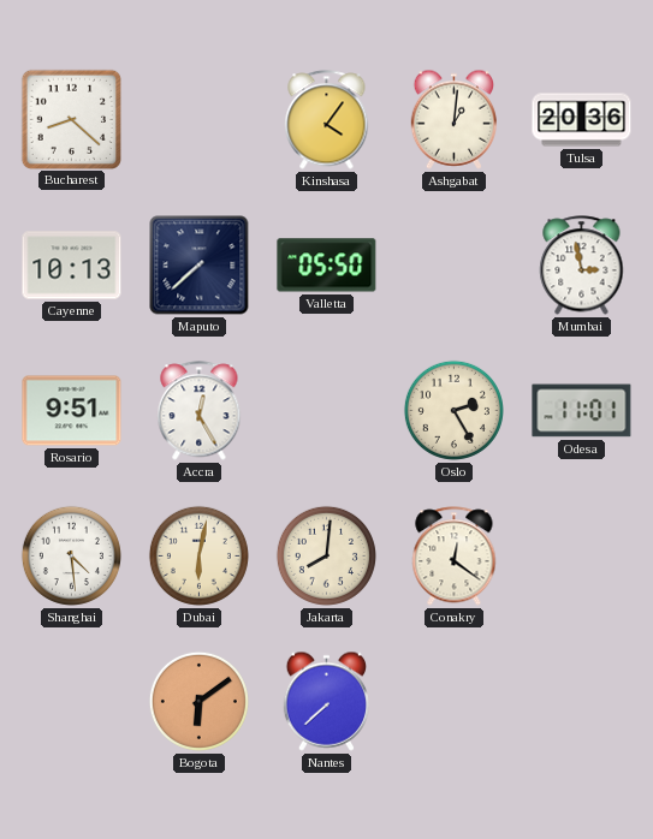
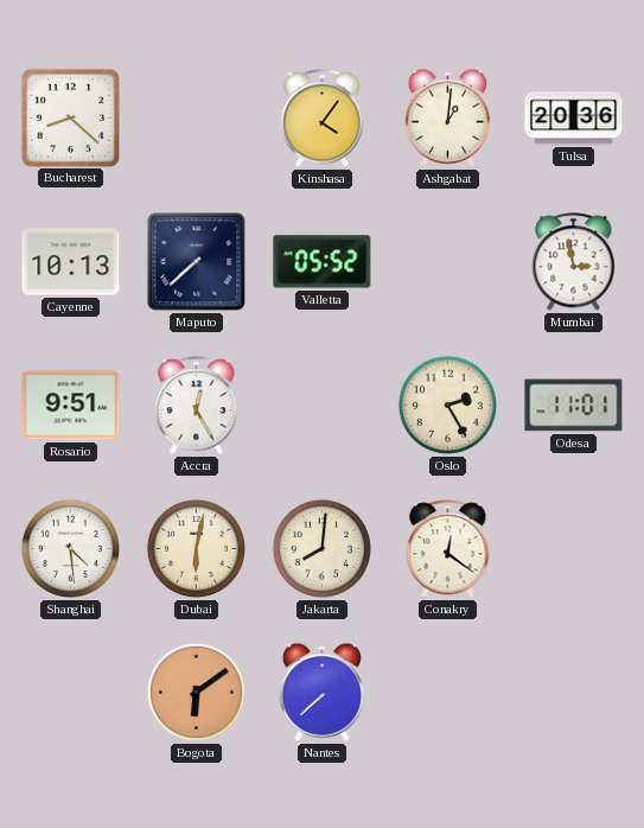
Valletta: 05:50 -> 05:52 (323, 262)
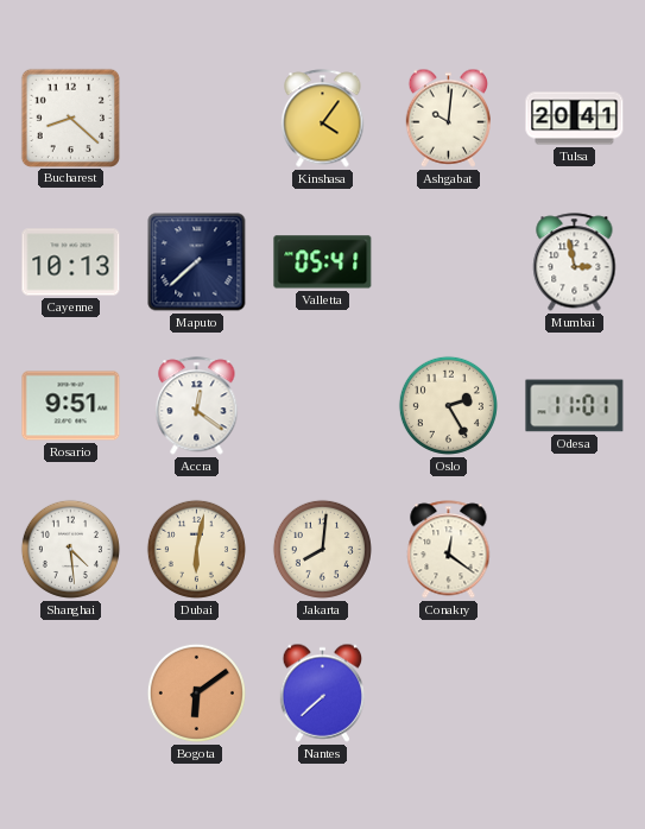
Ashgabat: 1:01 -> 10:01 (449, 118)
Tulsa: 20:36 -> 20:41 (575, 119)
Valletta: 05:52 -> 05:41 (323, 262)
Accra: 12:25 -> 12:21 (197, 406)
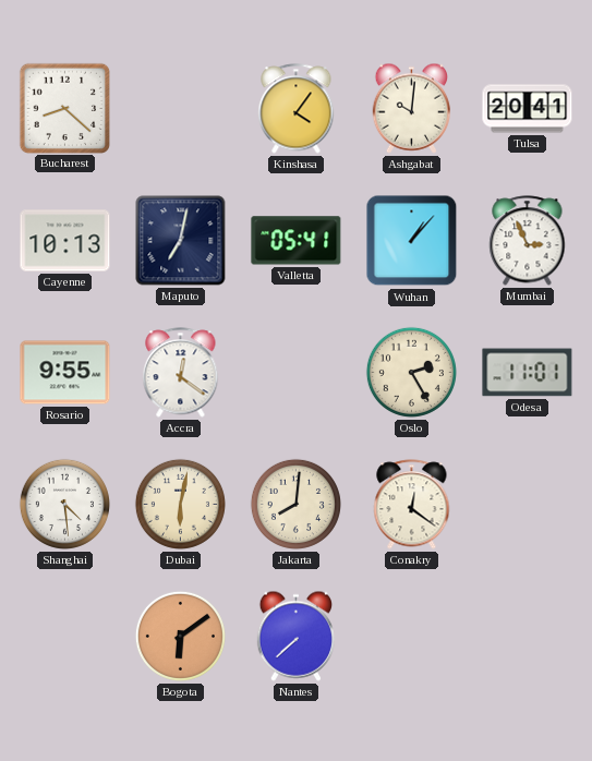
Maputo: 7:38 -> 7:02 (181, 241)
Wuhan: none -> 1:07 (412, 241)
Mumbai: 2:58 -> 2:56 (528, 241)
Rosario: 9:51 -> 9:55 (65, 373)
